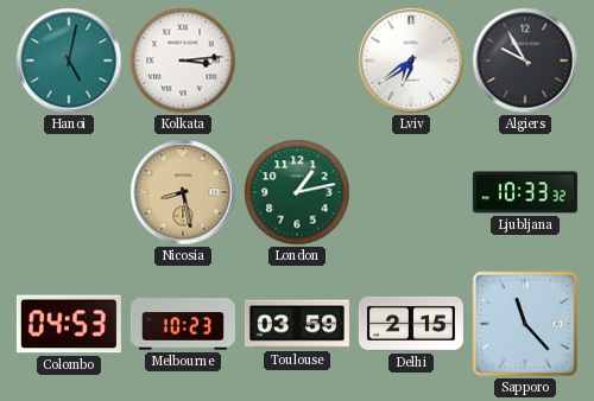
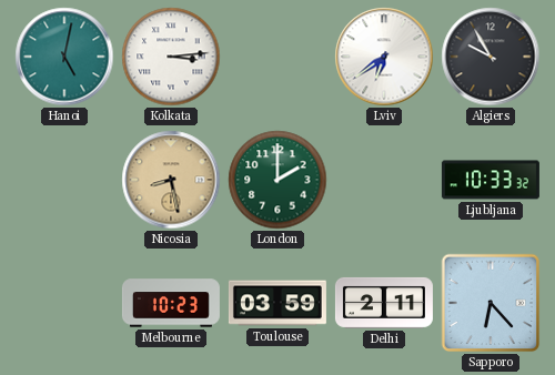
London: 1:13 -> 2:00 (277, 180)
Colombo: 04:53 -> none (69, 324)
Delhi: 2:15 -> 2:11 (384, 303)
Sapporo: 11:23 -> 6:23 (491, 303)
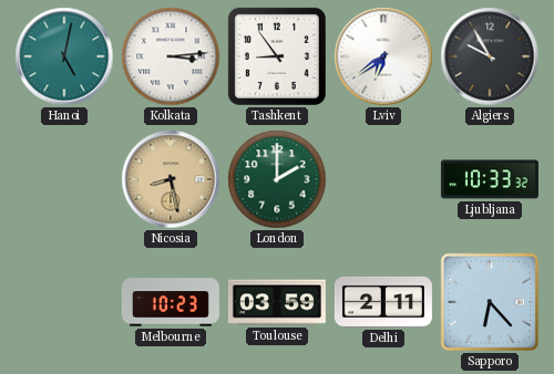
Tashkent: none -> 8:54 (277, 56)
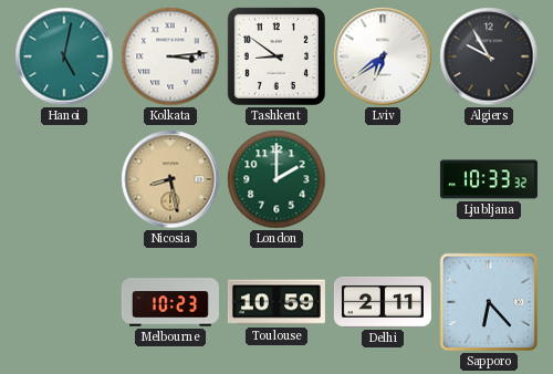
Tashkent: 8:54 -> 8:51 (276, 56)
Toulouse: 03:59 -> 10:59 (276, 302)
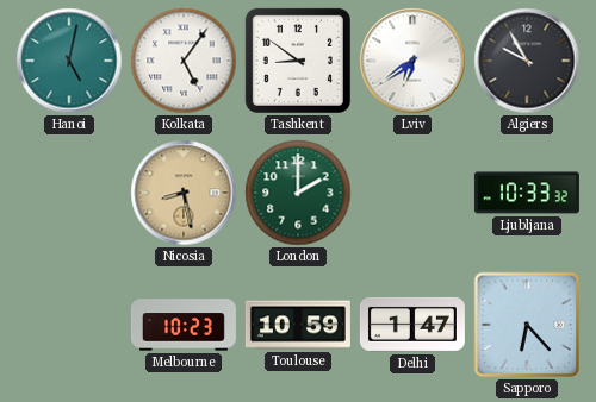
Kolkata: 3:14 -> 5:06 (184, 61)
Delhi: 2:11 -> 1:47 (412, 325)
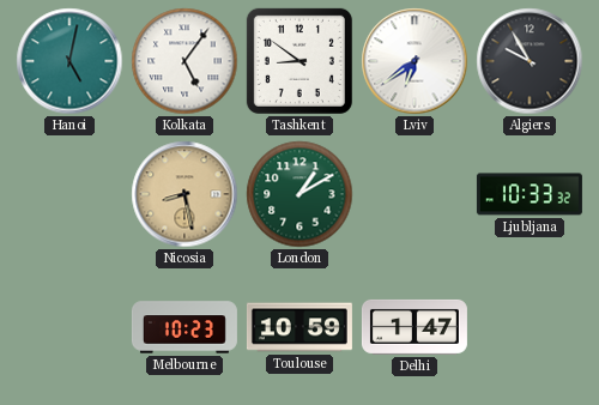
London: 2:00 -> 1:10 (299, 194)
Sapporo: 6:23 -> none (527, 325)
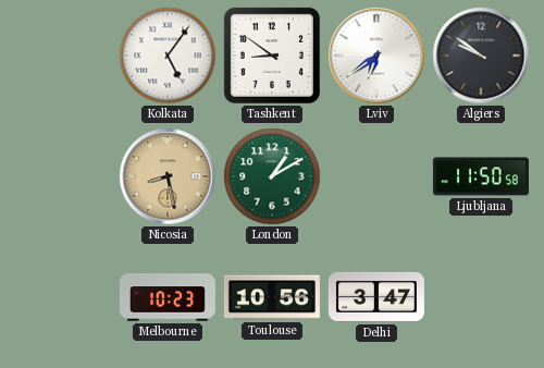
Hanoi: 5:02 -> none (69, 61)
Algiers: 9:55 -> 9:51 (481, 56)
Ljubljana: 10:33 -> 11:50 (481, 176)
Toulouse: 10:59 -> 10:56 (272, 297)
Delhi: 1:47 -> 3:47 (376, 297)
